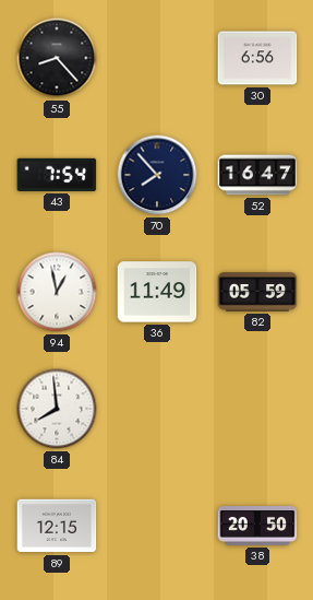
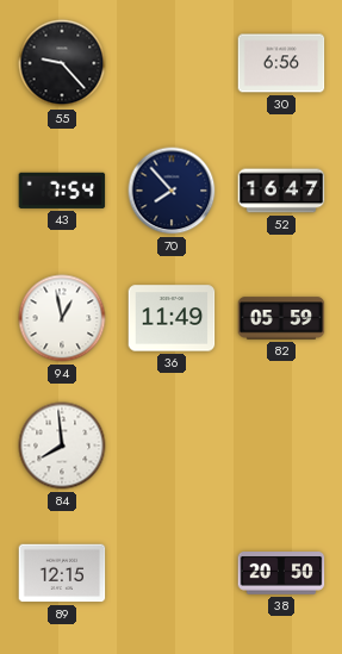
55: 8:23 -> 9:23 (62, 63)
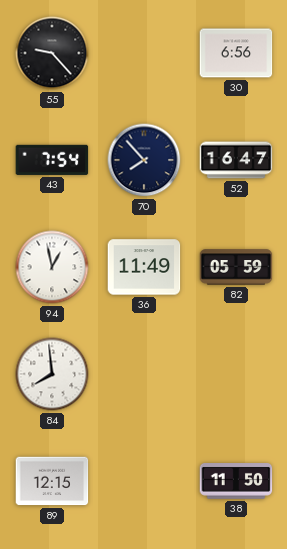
38: 20:50 -> 11:50 (236, 482)
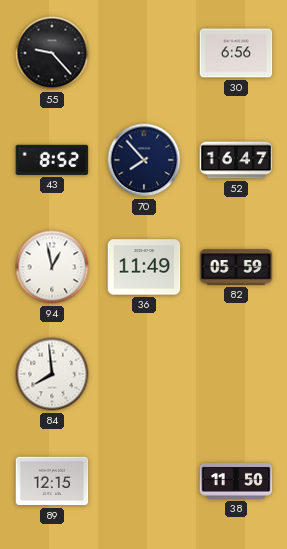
43: 7:54 -> 8:52 (52, 160)
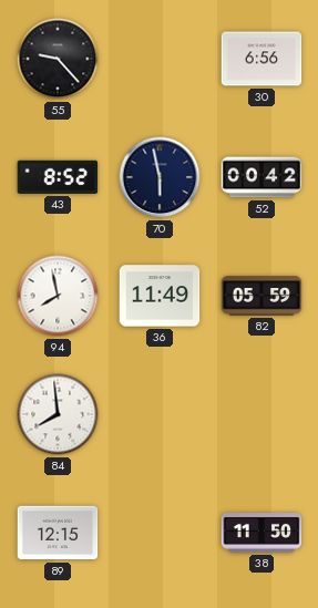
70: 7:53 -> 5:58 (160, 177)
52: 16:47 -> 00:42 (261, 177)
94: 12:58 -> 7:58 (58, 296)
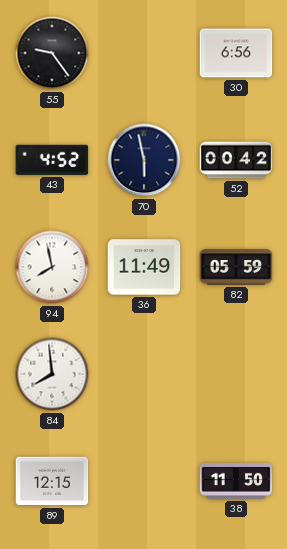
55: 9:23 -> 9:24 (52, 53)
43: 8:52 -> 4:52 (52, 160)
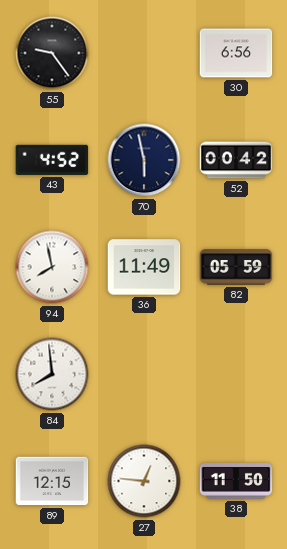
27: none -> 12:46 (144, 481)
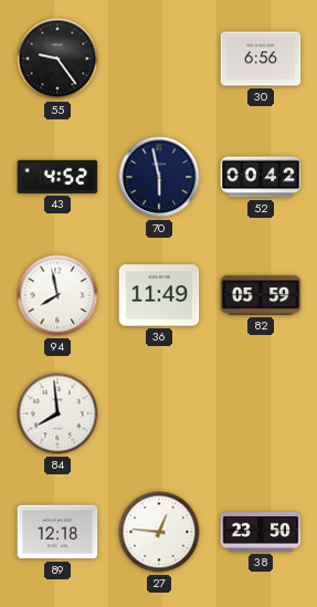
89: 12:15 -> 12:18 (57, 532)
38: 11:50 -> 23:50 (261, 533)
